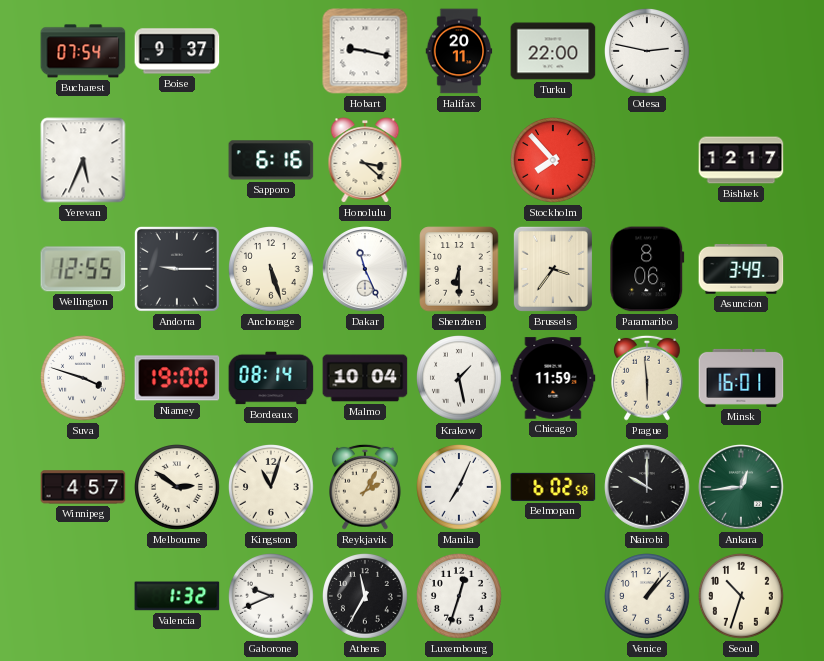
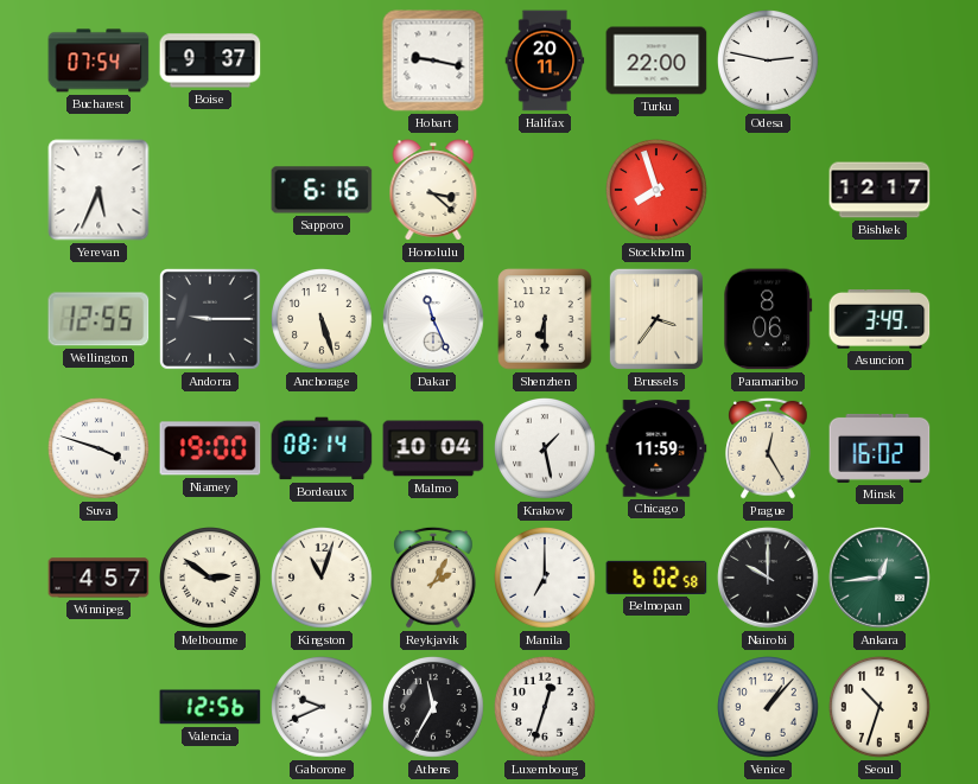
Stockholm: 7:53 -> 7:57 (658, 191)
Prague: 5:59 -> 12:25 (769, 448)
Minsk: 16:01 -> 16:02 (879, 448)
Manila: 7:04 -> 7:00 (546, 579)
Valencia: 1:32 -> 12:56 (210, 707)
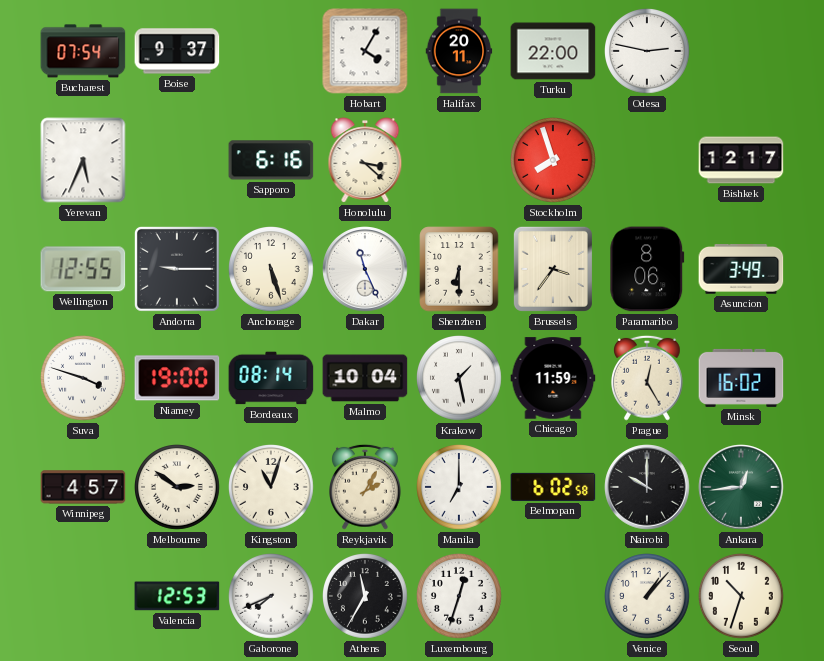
Hobart: 9:17 -> 4:05 (365, 51)
Valencia: 12:56 -> 12:53 (177, 596)
Gaborone: 9:41 -> 7:41 (272, 597)
